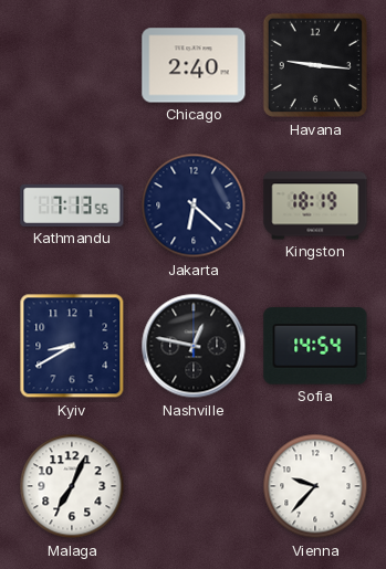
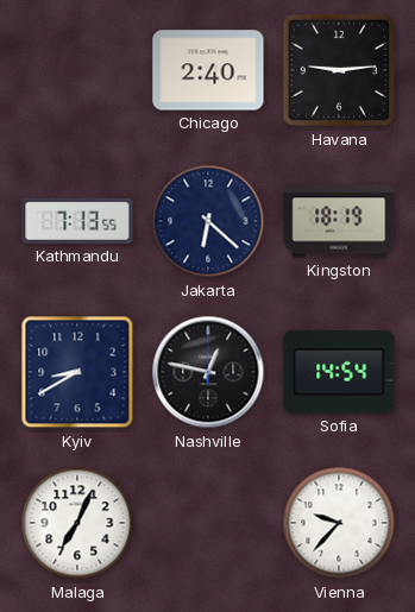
Havana: 9:16 -> 9:14 (339, 70)
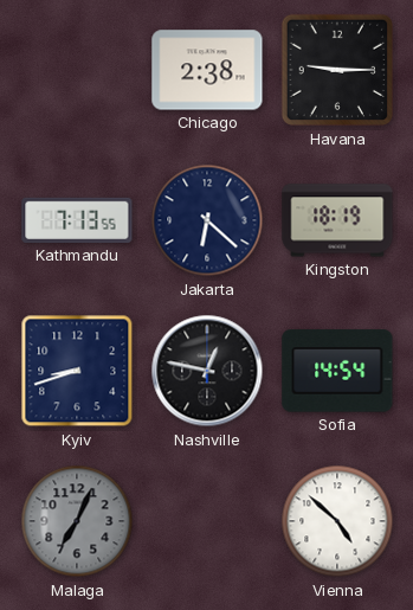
Chicago: 2:40 -> 2:38 (207, 70)
Havana: 9:14 -> 9:15 (337, 70)
Kyiv: 8:40 -> 8:42 (77, 371)
Malaga dial: white -> grey (77, 521)
Vienna: 9:37 -> 4:52 (337, 521)
